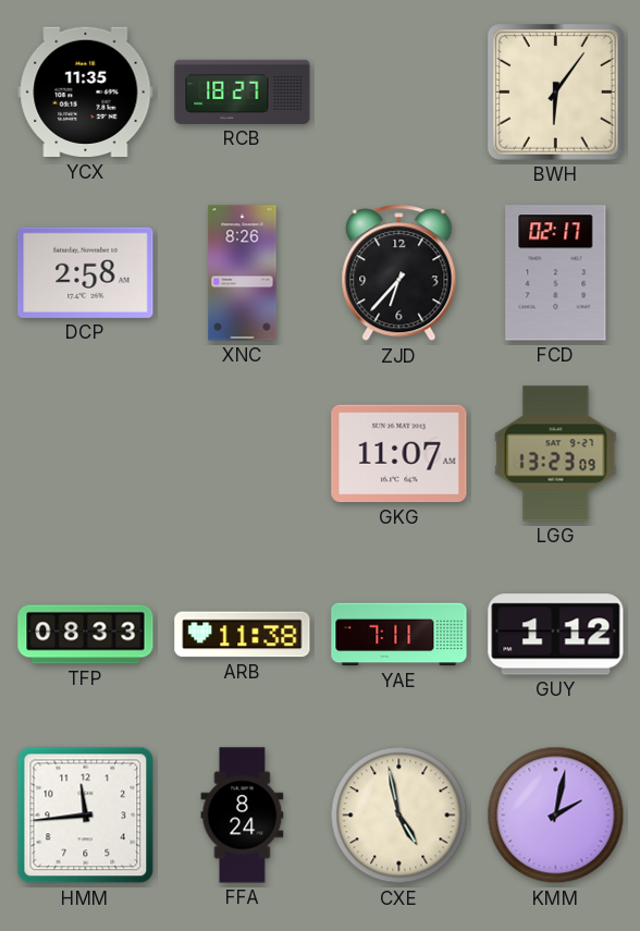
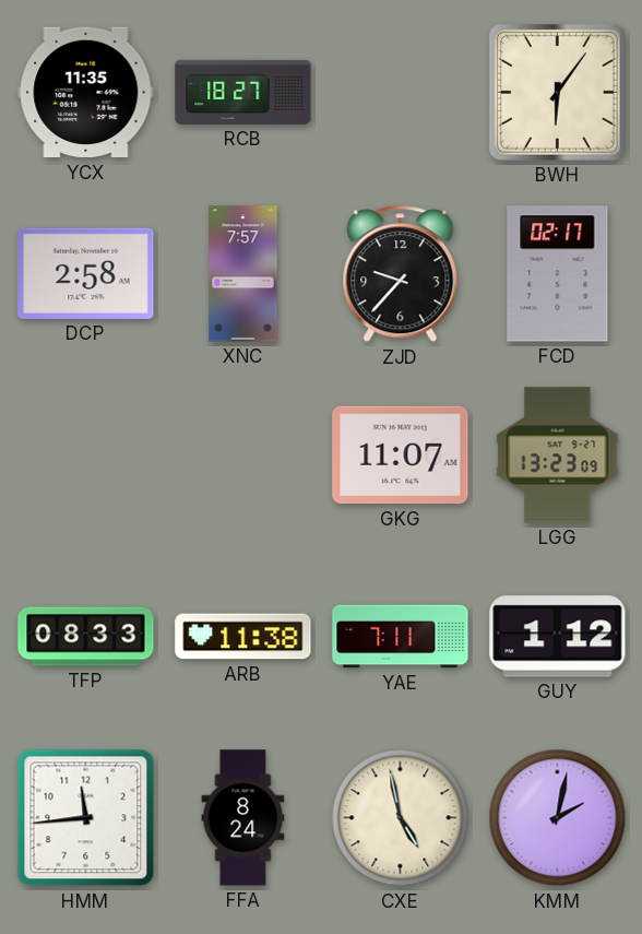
XNC: 8:26 -> 7:57 (243, 274)
ZJD: 6:37 -> 9:37 (401, 274)
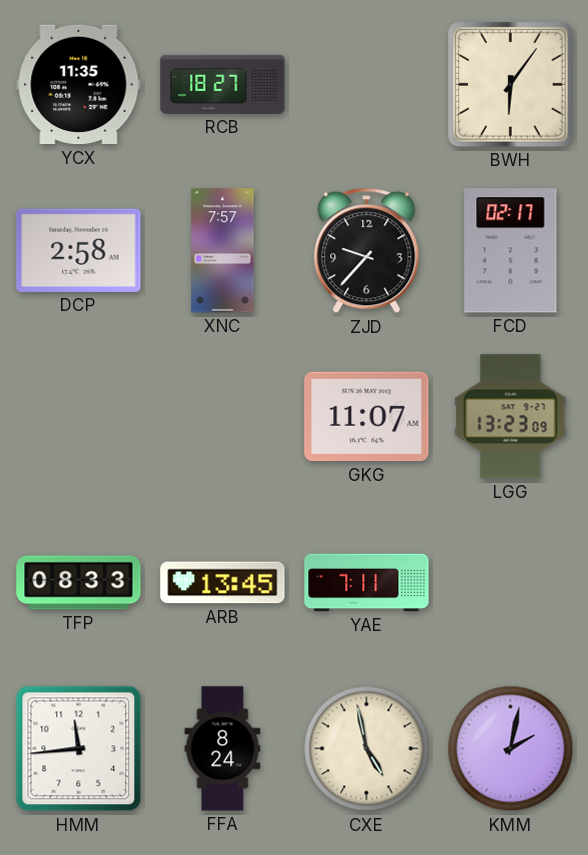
ARB: 11:38 -> 13:45 (223, 583)
GUY: 1:12 -> none (558, 637)
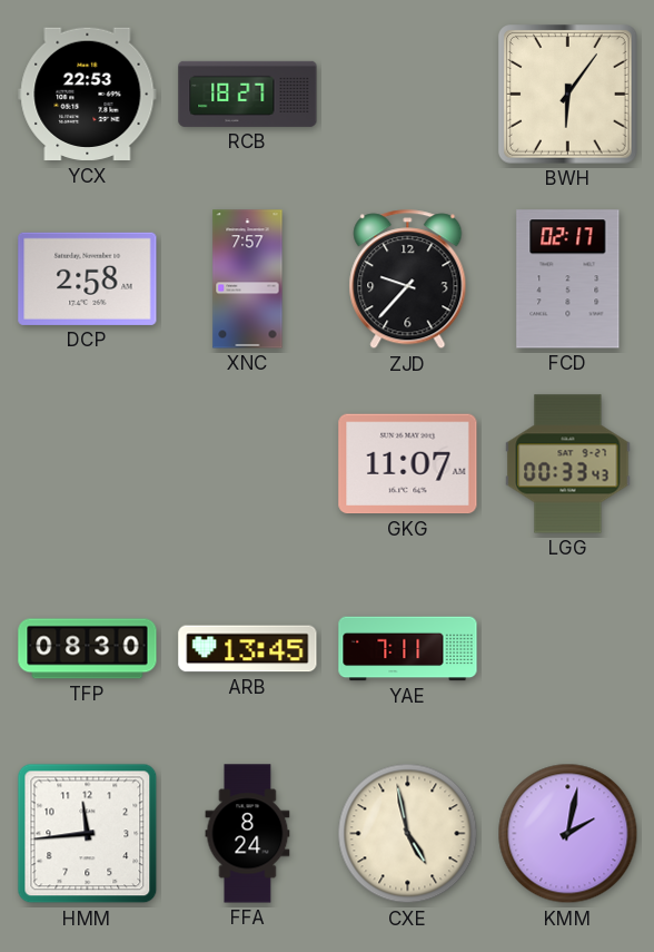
YCX: 11:35 -> 22:53 (88, 95)
LGG: 13:23 -> 00:33 (568, 464)
TFP: 08:33 -> 08:30 (88, 649)
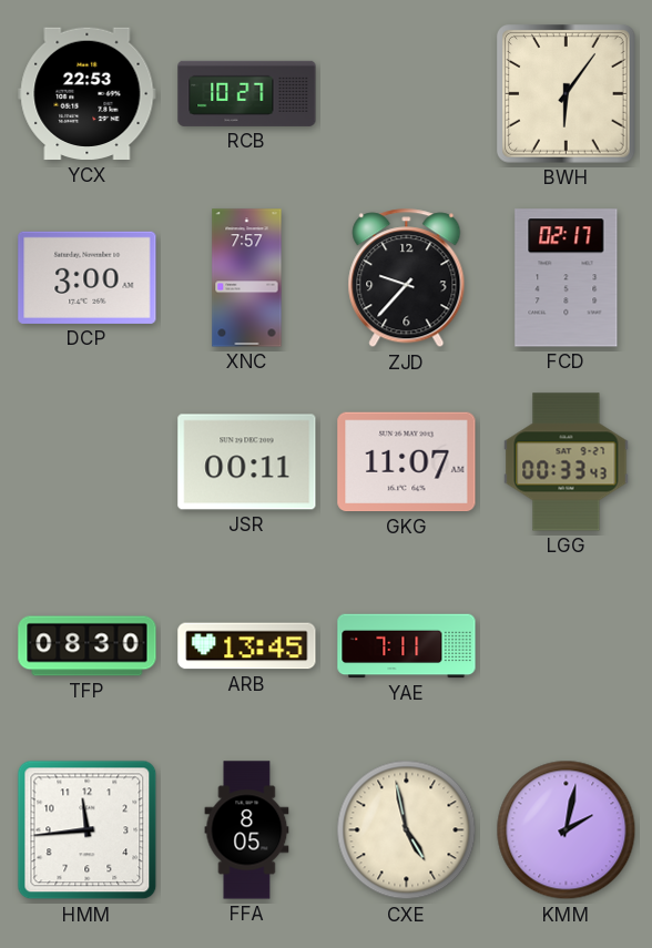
RCB: 18:27 -> 10:27 (247, 93)
DCP: 2:58 -> 3:00 (88, 277)
JSR: none -> 00:11 (247, 462)
FFA: 8:24 -> 8:05 (247, 830)
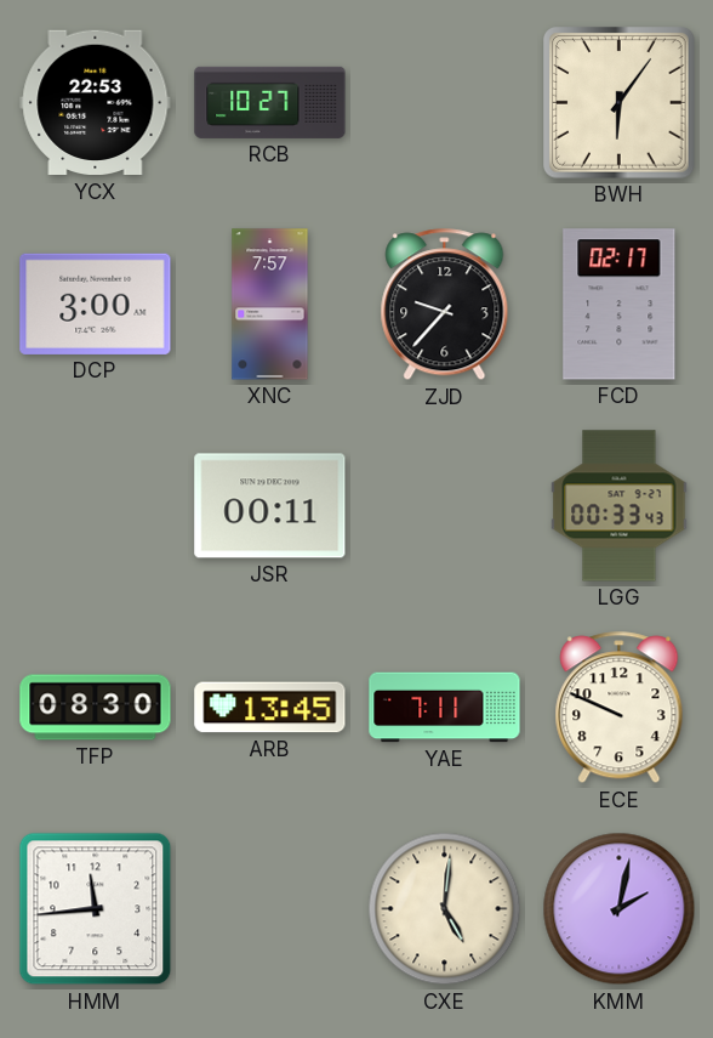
GKG: 11:07 -> none (407, 462)
ECE: none -> 9:49 (620, 708)
FFA: 8:05 -> none (247, 830)
CXE: 4:58 -> 5:01 (445, 909)
